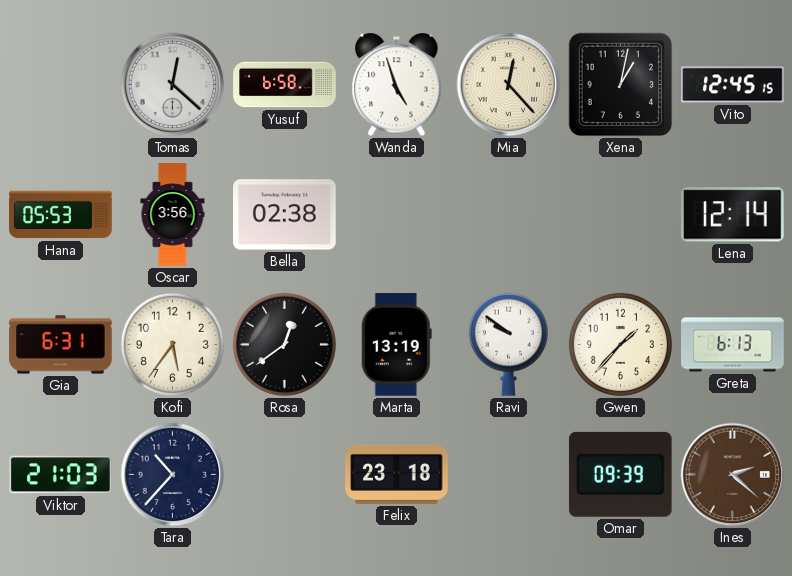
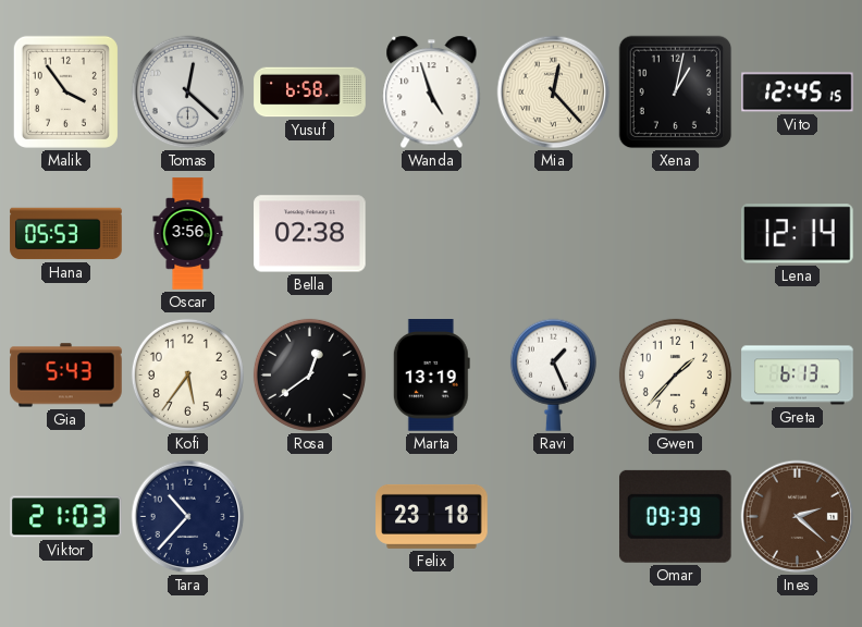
Malik: none -> 3:54 (65, 91)
Gia: 6:31 -> 5:43 (66, 376)
Ravi: 9:51 -> 1:26 (553, 374)
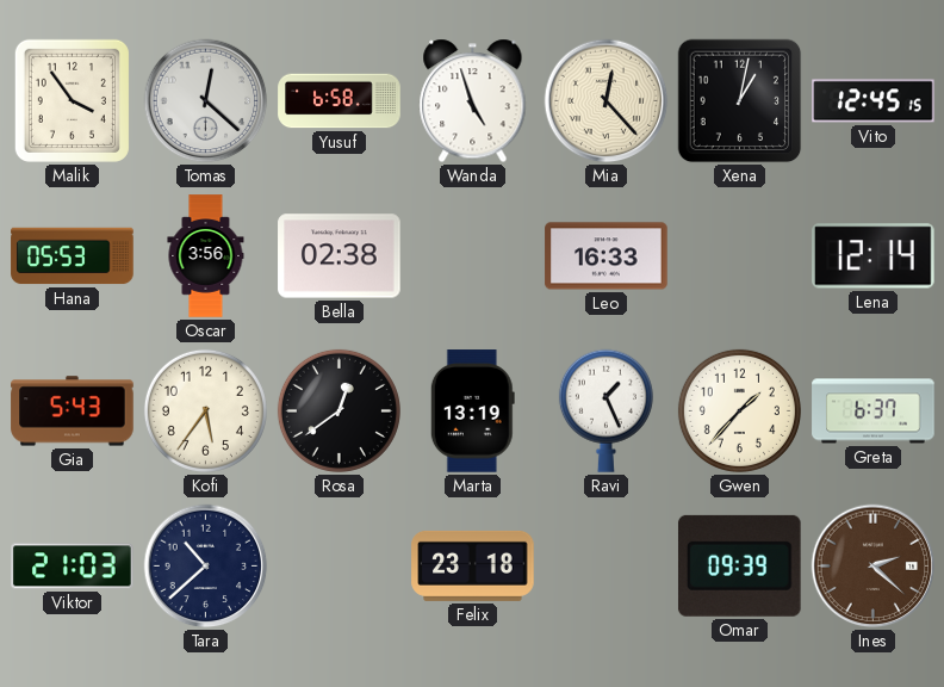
Leo: none -> 16:33 (607, 256)
Greta: 6:13 -> 6:37 (874, 411)
Tara: 10:37 -> 10:38 (206, 567)
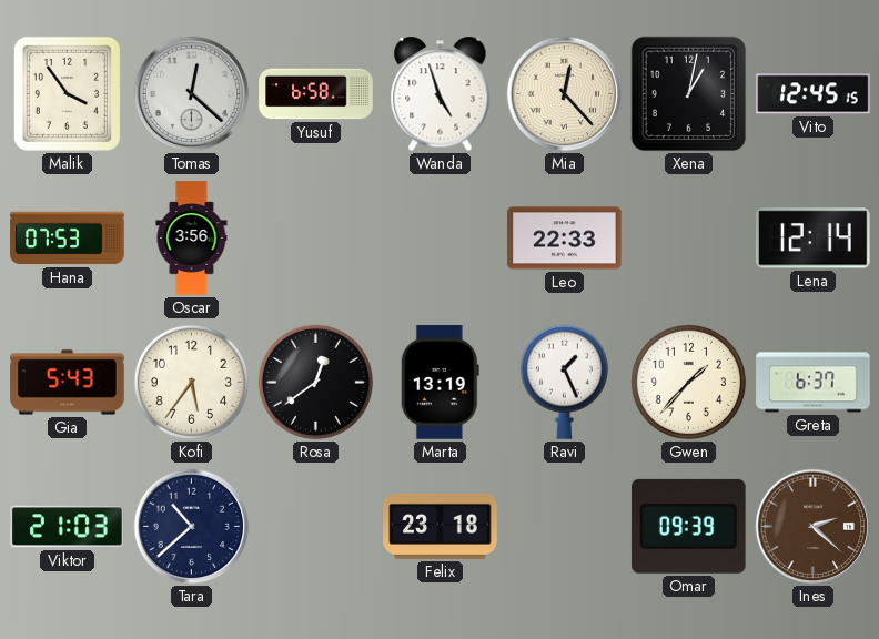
Hana: 05:53 -> 07:53 (68, 239)
Bella: 02:38 -> none (340, 256)
Leo: 16:33 -> 22:33 (565, 239)
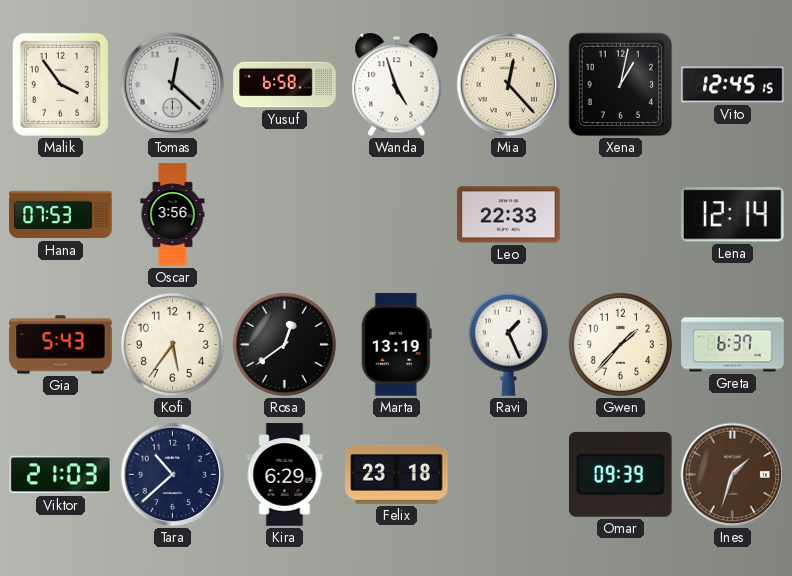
Kira: none -> 6:29 (285, 475)
Ines: 2:22 -> 1:33 (733, 475)
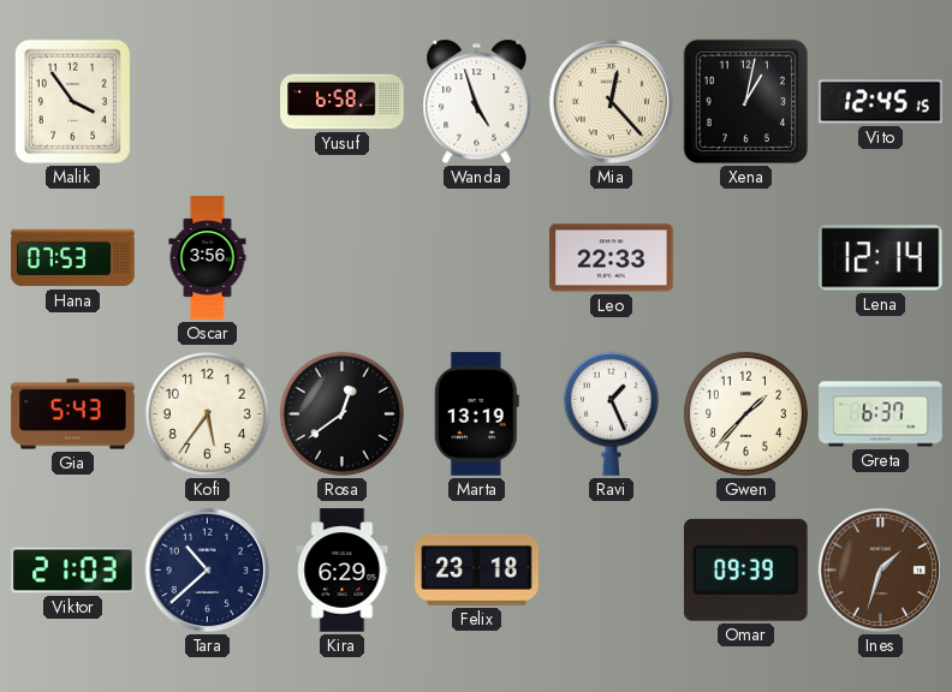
Tomas: 12:22 -> none (173, 85)
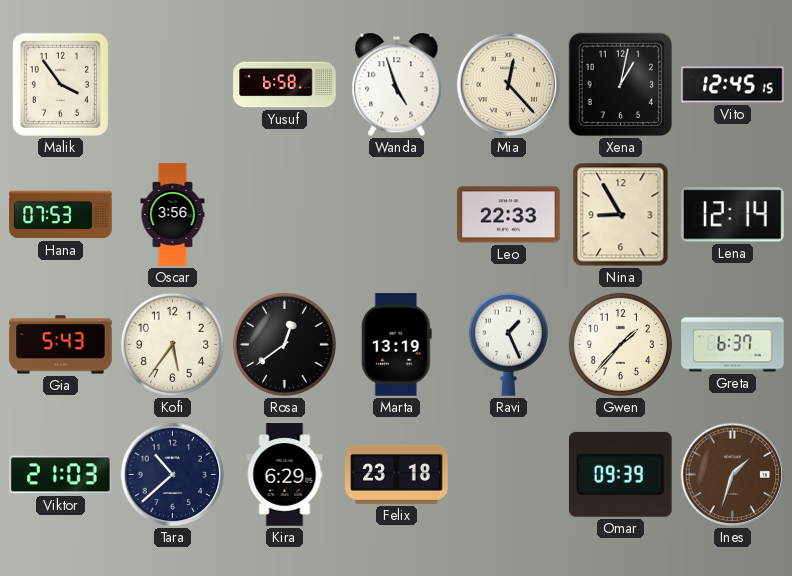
Nina: none -> 8:55 (621, 215)
